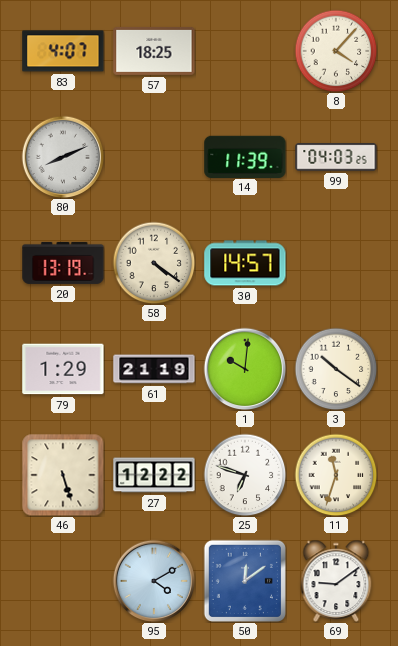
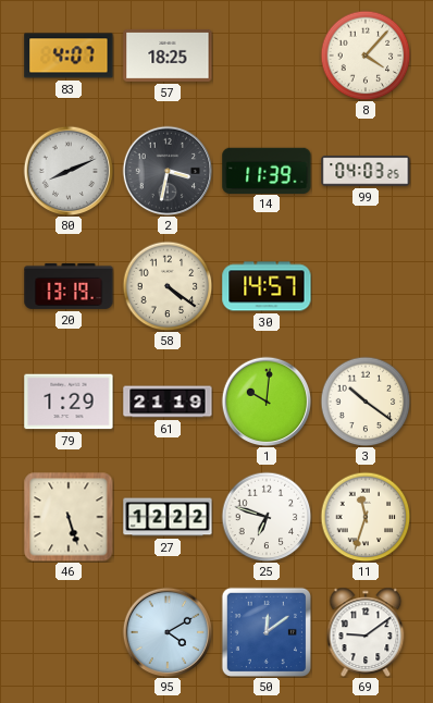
2: none -> 3:32 (168, 171)
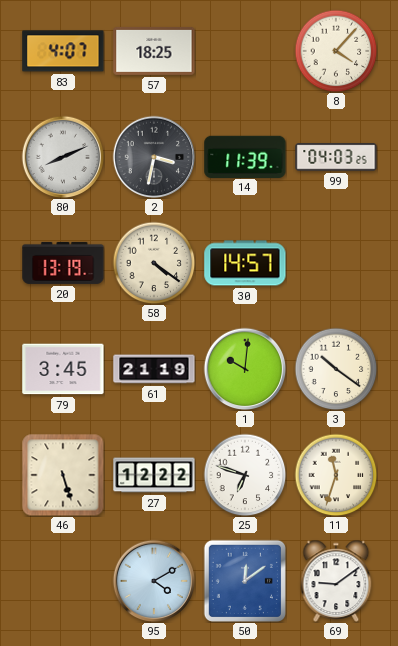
79: 1:29 -> 3:45 (63, 369)
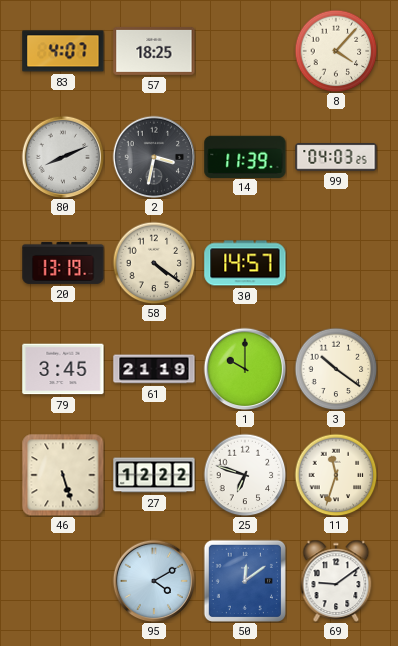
1: 10:01 -> 10:00 (245, 369)
